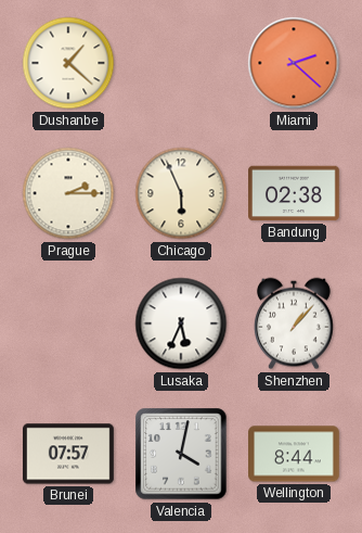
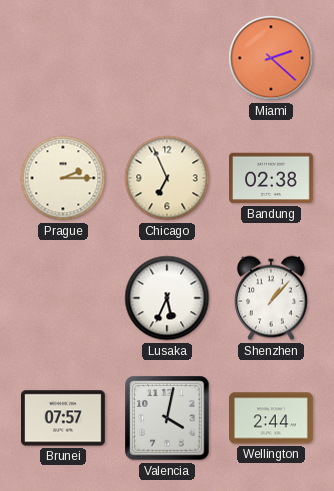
Dushanbe: 1:22 -> none (68, 63)
Chicago: 5:56 -> 6:56 (167, 178)
Wellington: 8:44 -> 2:44 (272, 418)
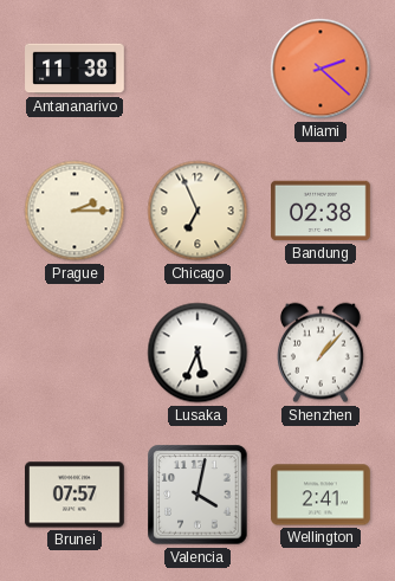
Antananarivo: none -> 11:38 (75, 69)
Wellington: 2:44 -> 2:41 (322, 495)
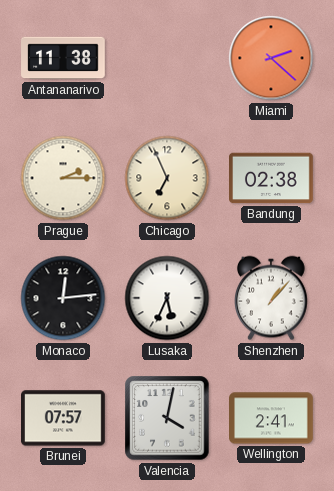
Monaco: none -> 12:14 (63, 298)
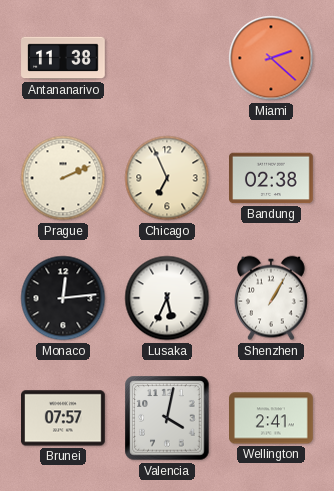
Prague: 2:15 -> 2:11 (63, 178)
Shenzhen: 1:07 -> 1:05 (271, 298)
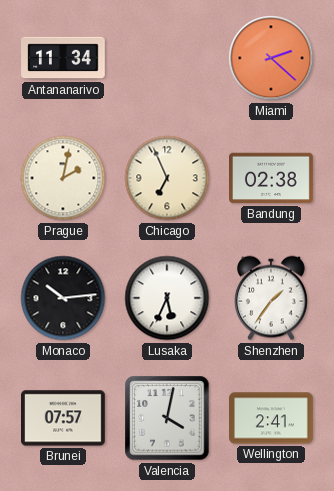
Antananarivo: 11:38 -> 11:34 (63, 58)
Prague: 2:11 -> 2:02 (63, 178)
Monaco: 12:14 -> 10:14 (63, 298)
Shenzhen: 1:05 -> 1:36 (271, 298)
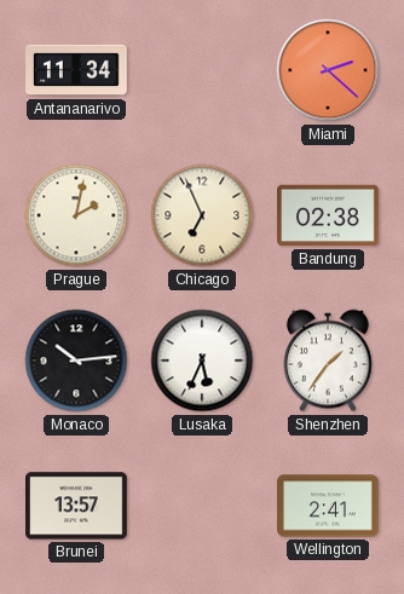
Brunei: 07:57 -> 13:57 (77, 506)
Valencia: 4:02 -> none (167, 418)
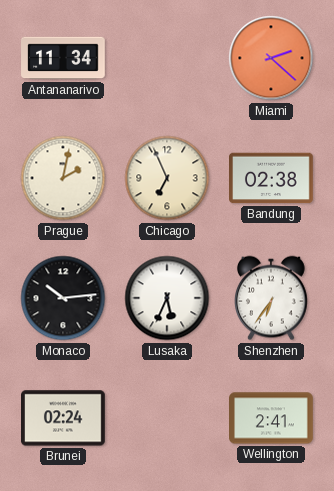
Shenzhen: 1:36 -> 6:36 (271, 298)
Brunei: 13:57 -> 02:24 (64, 418)
